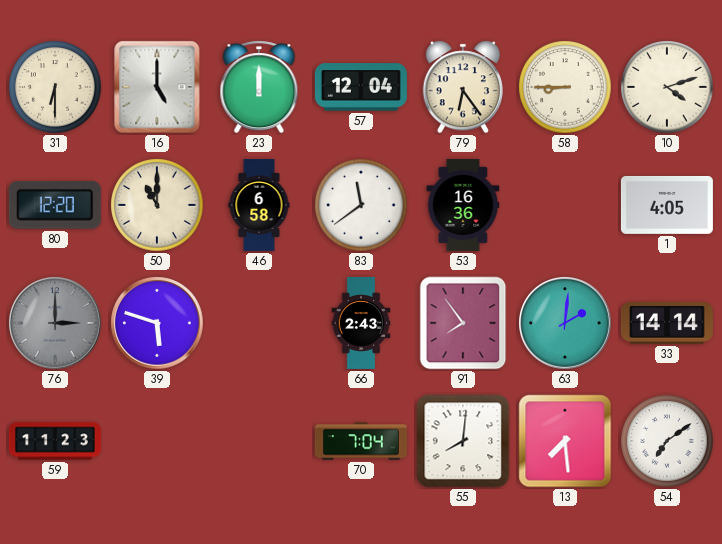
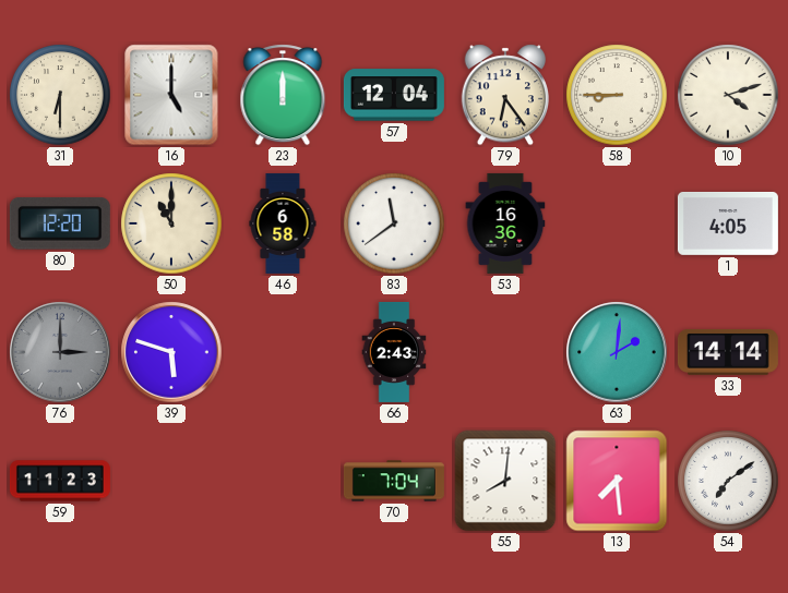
91: 7:54 -> none (463, 323)
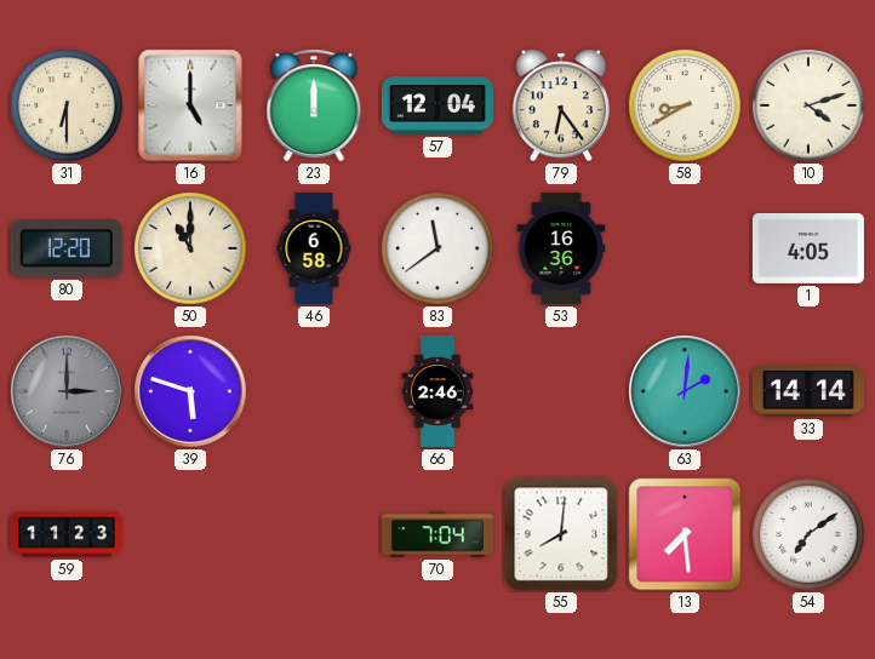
58: 8:45 -> 8:40 (685, 105)
66: 2:43 -> 2:46 (438, 391)
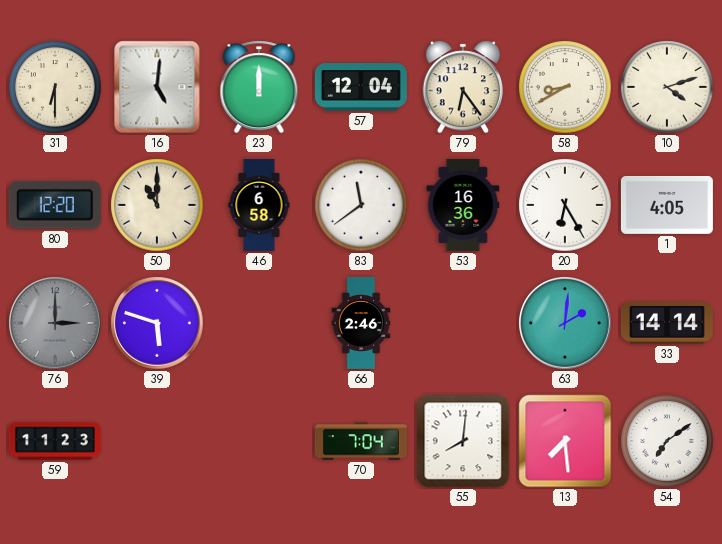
16: 5:00 -> 5:01 (157, 87)
20: none -> 6:25 (565, 205)
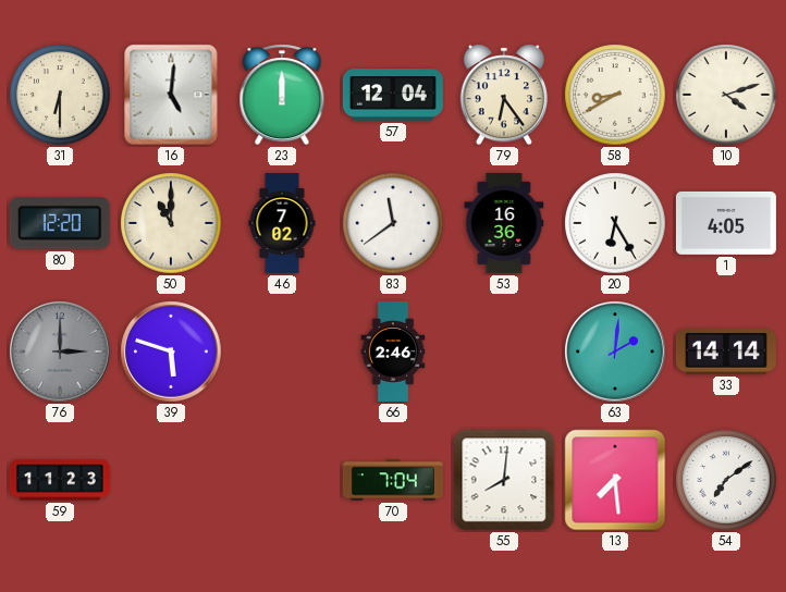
46: 6:58 -> 7:02 (282, 223)
